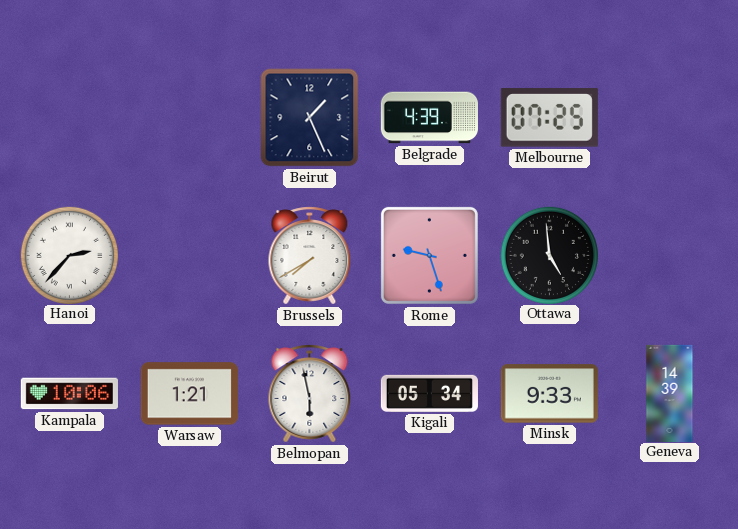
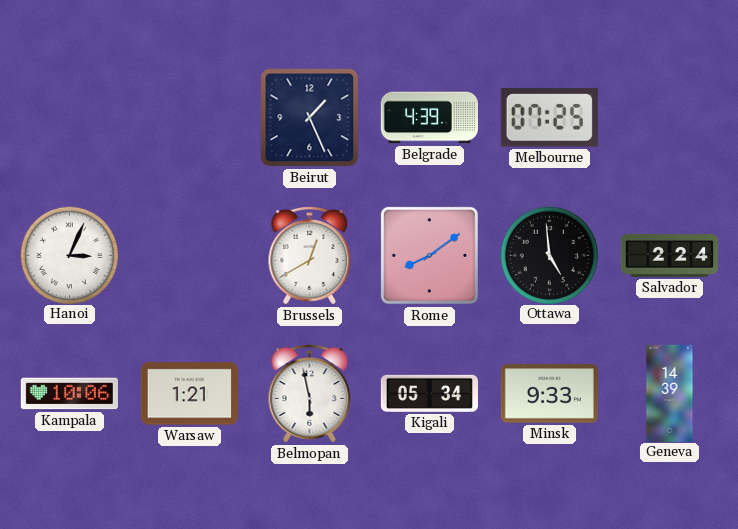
Hanoi: 2:37 -> 3:04 (69, 255)
Brussels: 7:40 -> 12:40 (310, 256)
Rome: 9:27 -> 8:09 (429, 255)
Salvador: none -> 2:24 (669, 256)
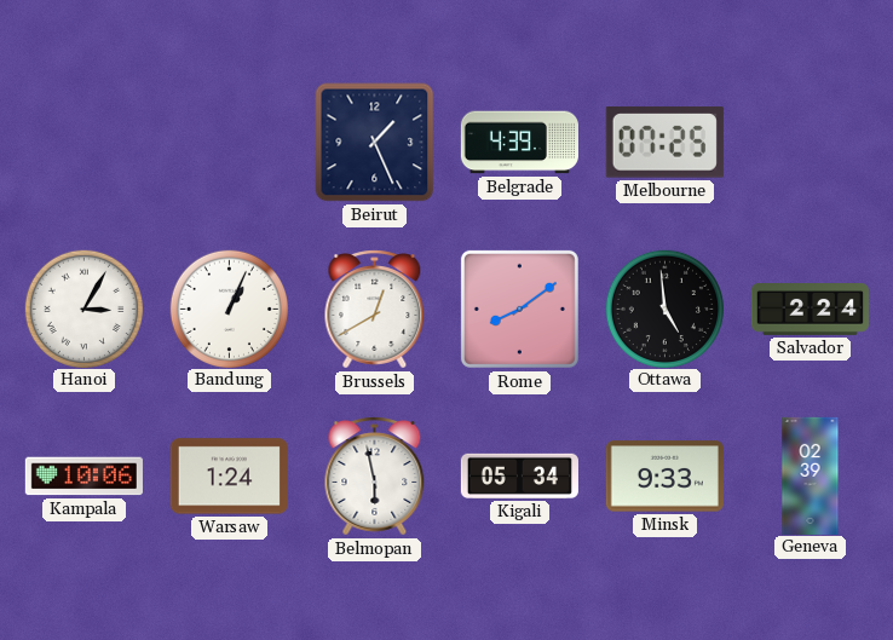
Hanoi: 3:04 -> 3:05 (83, 309)
Bandung: none -> 1:04 (229, 309)
Warsaw: 1:21 -> 1:24 (229, 477)
Geneva: 14:39 -> 02:39 (811, 475)
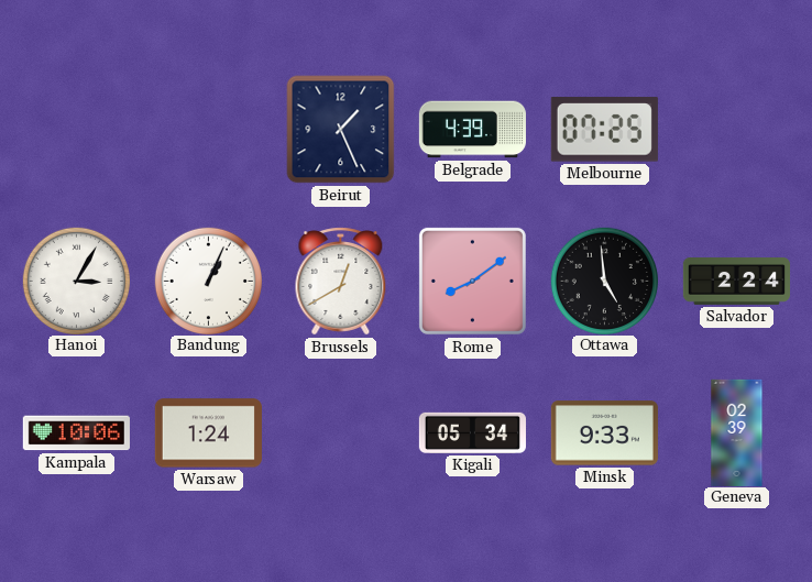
Belmopan: 5:58 -> none (375, 477)
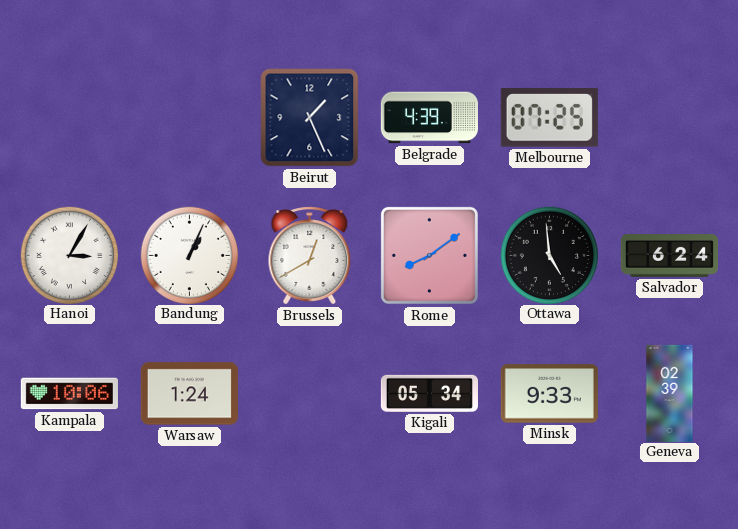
Salvador: 2:24 -> 6:24 (669, 256)
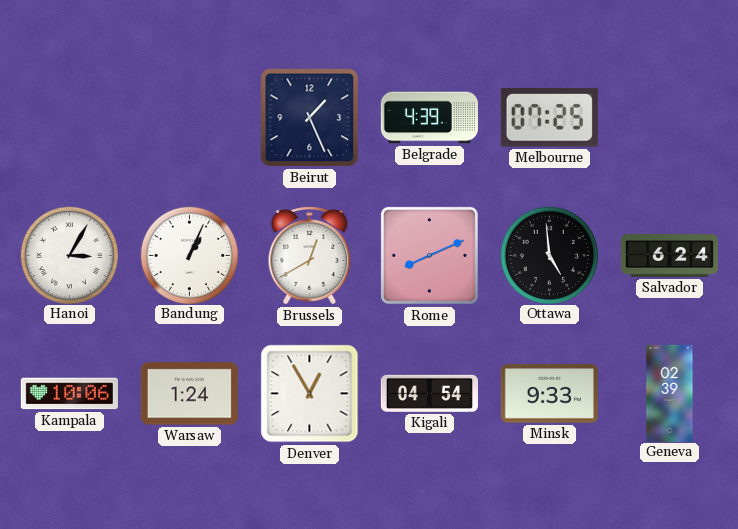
Rome: 8:09 -> 8:11 (429, 255)
Denver: none -> 12:55 (310, 394)
Kigali: 05:34 -> 04:54 (429, 393)
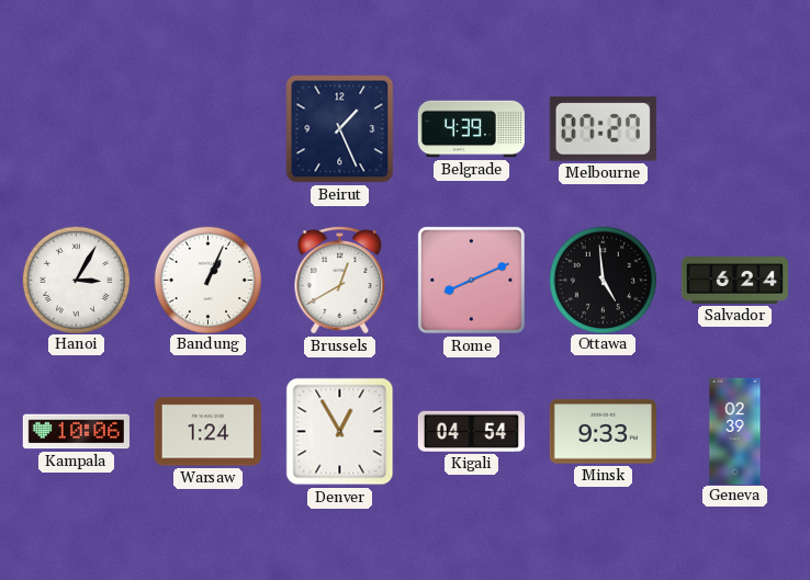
Melbourne: 07:25 -> 07:27 (603, 129)
